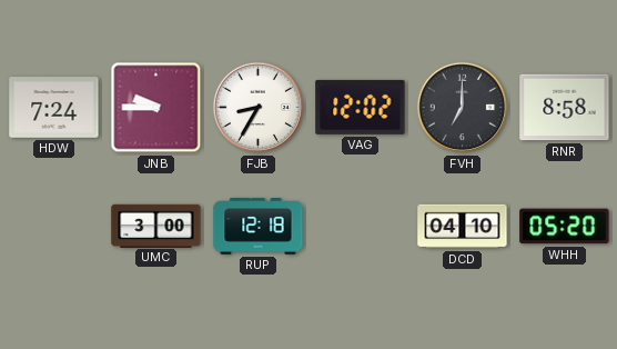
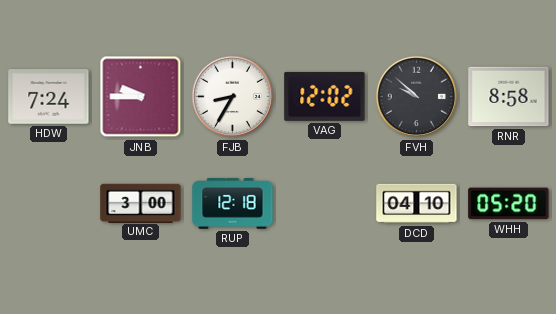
FVH: 7:00 -> 9:52 (417, 97)
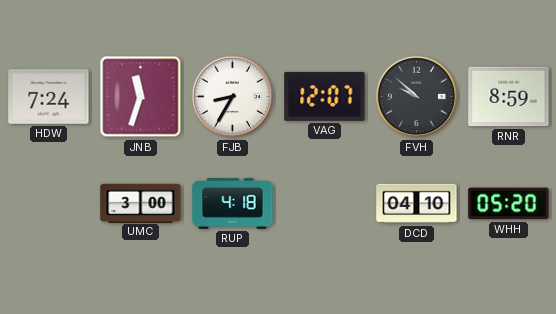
JNB: 9:45 -> 11:33 (141, 97)
VAG: 12:02 -> 12:07 (325, 96)
RNR: 8:58 -> 8:59 (509, 97)
RUP: 12:18 -> 4:18 (233, 204)
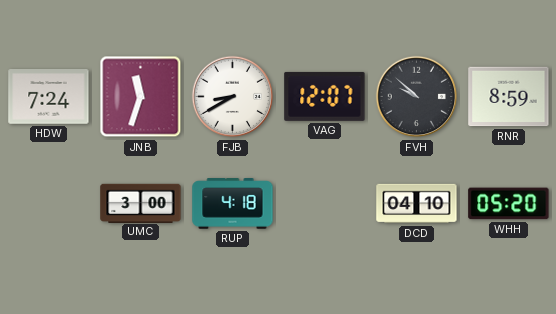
FJB: 8:35 -> 8:40 (233, 97)
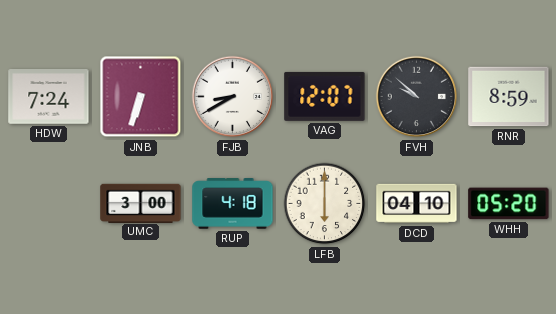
JNB: 11:33 -> 6:33 (141, 97)
LFB: none -> 6:00 (325, 204)
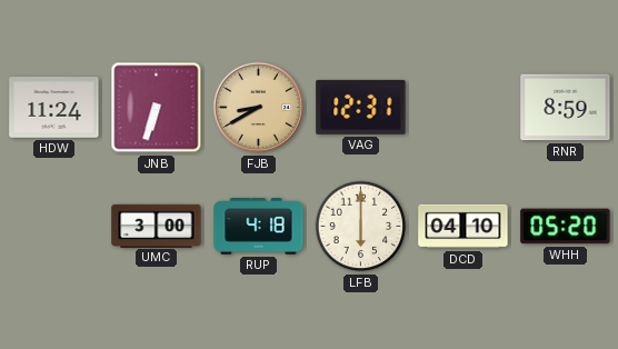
HDW: 7:24 -> 11:24 (54, 108)
FJB dial: white -> champagne (259, 108)
VAG: 12:07 -> 12:31 (361, 107)
FVH: 9:52 -> none (417, 97)
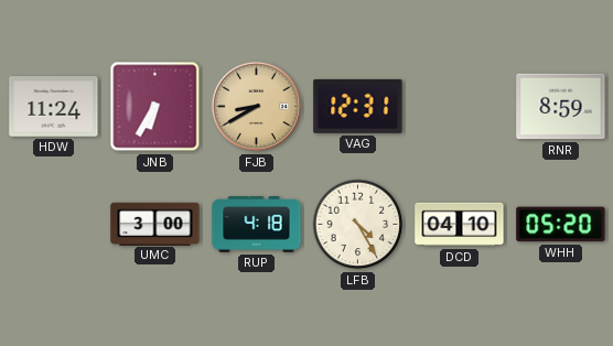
JNB: 6:33 -> 6:35 (155, 107)
LFB: 6:00 -> 4:25 (358, 225)
